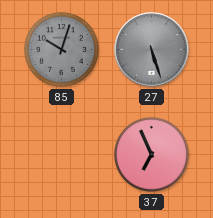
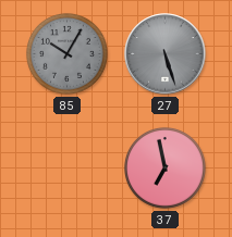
85: 10:03 -> 10:05 (66, 53)
37: 6:56 -> 6:58 (164, 167)
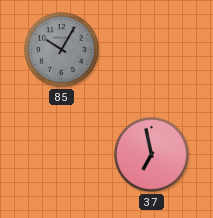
27: 5:27 -> none (166, 54)
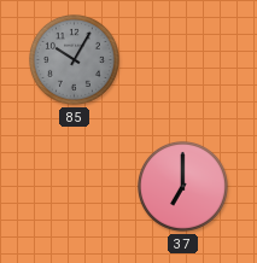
37: 6:58 -> 7:00 (182, 186)
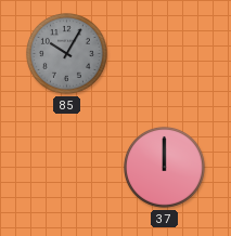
37: 7:00 -> 12:00 (164, 167)
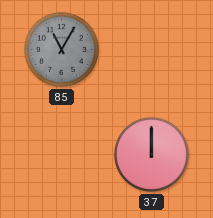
85: 10:05 -> 11:05 (61, 49)
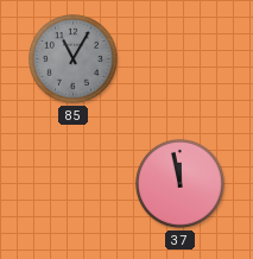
37: 12:00 -> 11:58 (179, 183)
